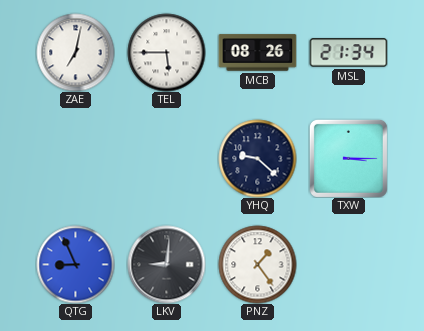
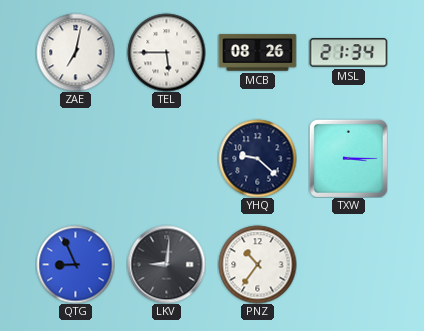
PNZ: 1:24 -> 10:36 (257, 264)
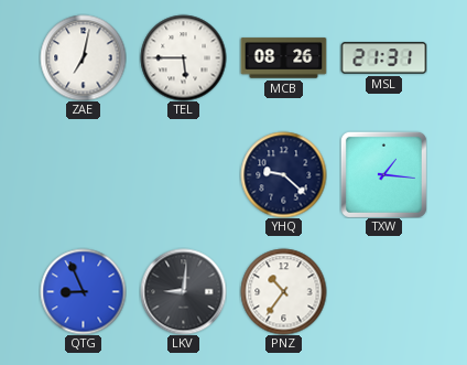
MSL: 21:34 -> 21:31 (383, 58)
TXW: 3:15 -> 1:16 (383, 174)
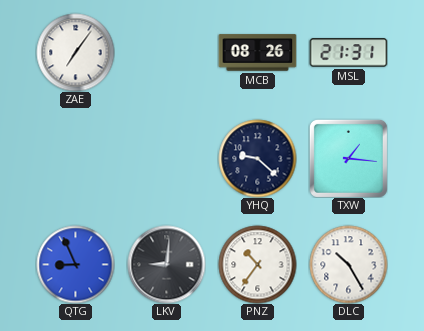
ZAE: 7:02 -> 7:06 (75, 52)
TEL: 5:45 -> none (183, 57)
DLC: none -> 10:25 (348, 264)
